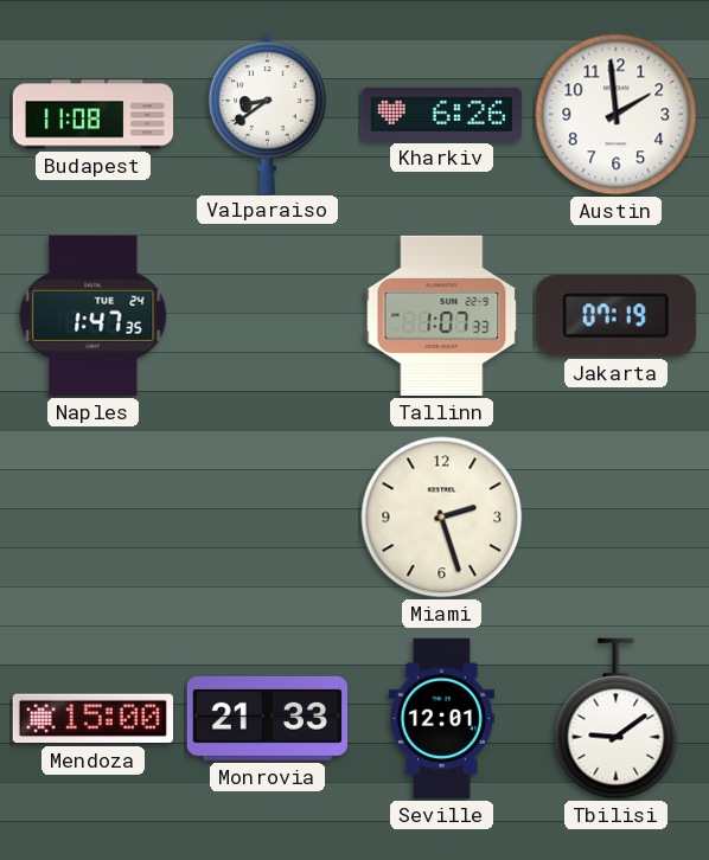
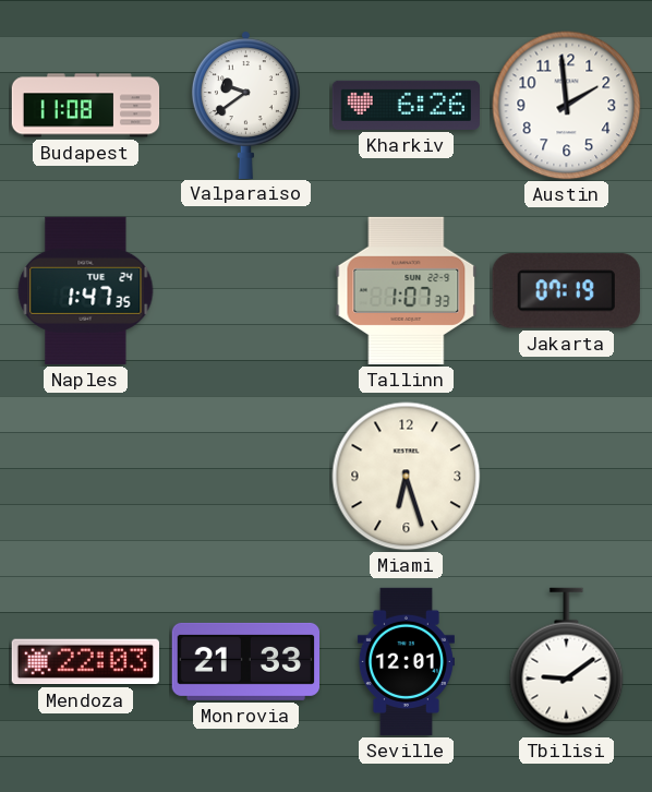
Valparaiso: 8:39 -> 9:39 (245, 105)
Miami: 2:27 -> 6:27 (407, 477)
Mendoza: 15:00 -> 22:03 (85, 662)
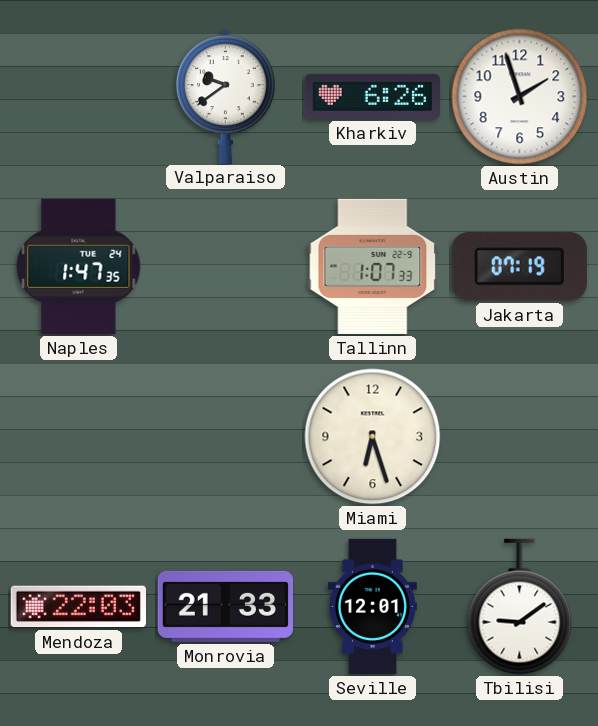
Budapest: 11:08 -> none (86, 106)
Austin: 1:59 -> 1:57 (520, 97)
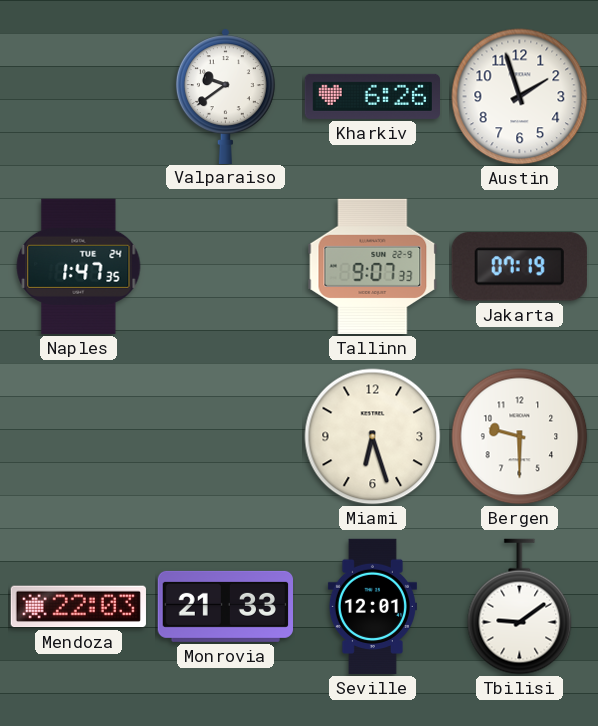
Tallinn: 1:07 -> 9:07 (373, 266)
Bergen: none -> 9:30 (520, 437)
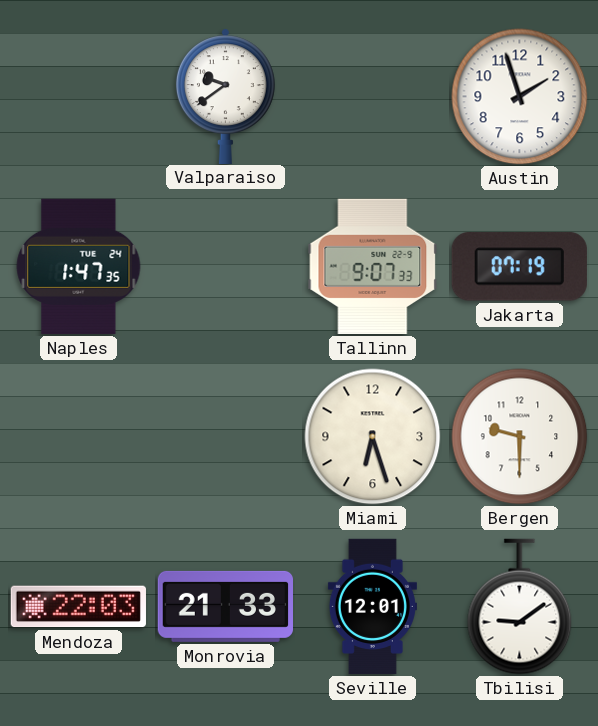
Kharkiv: 6:26 -> none (372, 96)
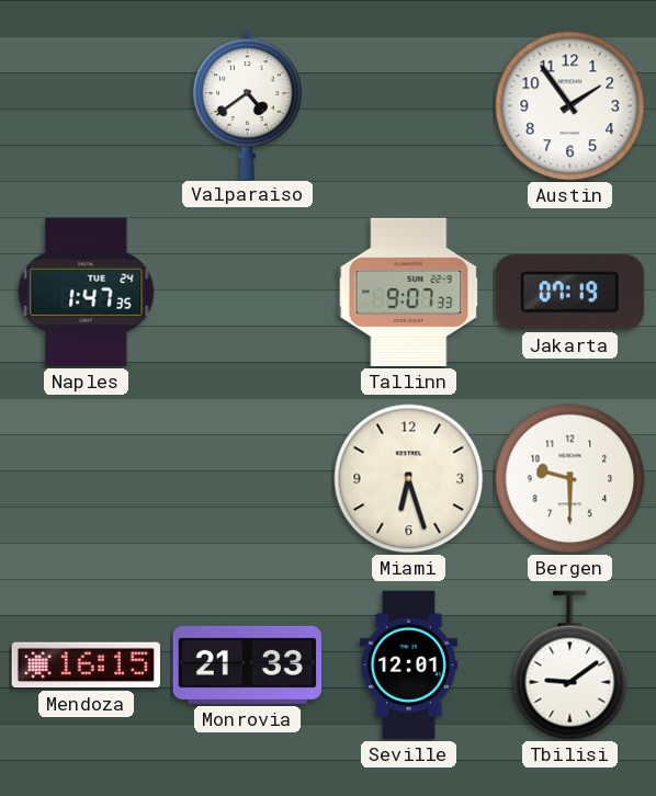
Valparaiso: 9:39 -> 4:39 (247, 105)
Austin: 1:57 -> 1:54 (570, 106)
Mendoza: 22:03 -> 16:15 (86, 666)
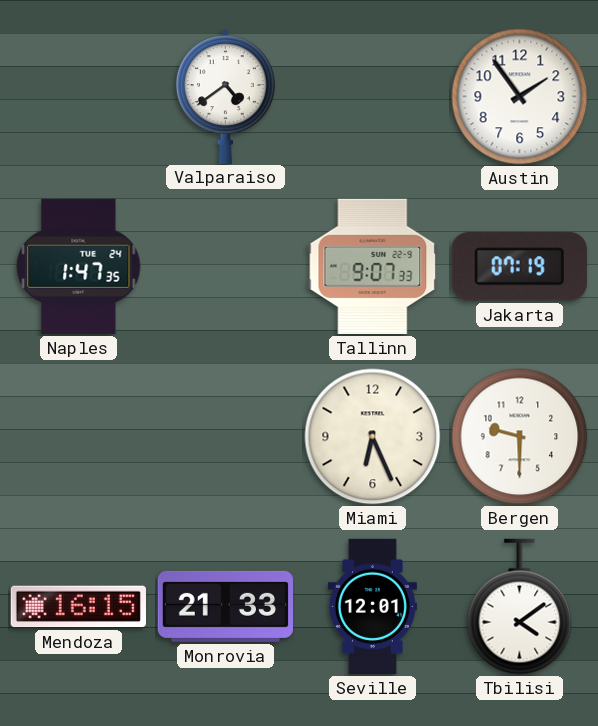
Miami: 6:27 -> 6:26 (373, 437)
Tbilisi: 9:09 -> 4:09 (520, 607)
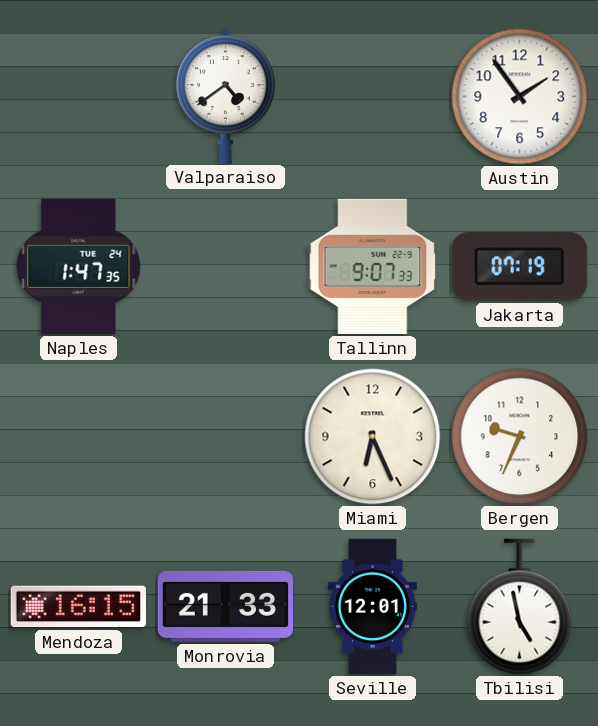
Bergen: 9:30 -> 9:34 (520, 437)
Tbilisi: 4:09 -> 4:58 (520, 607)
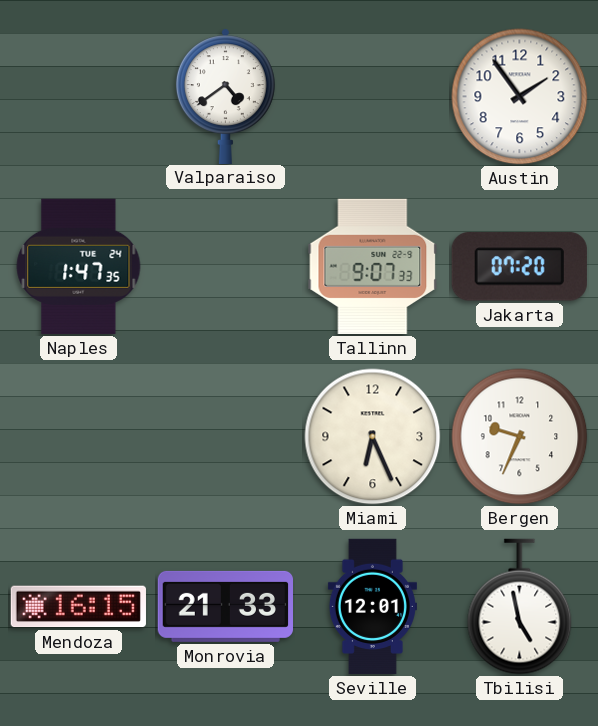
Jakarta: 07:19 -> 07:20 (519, 267)
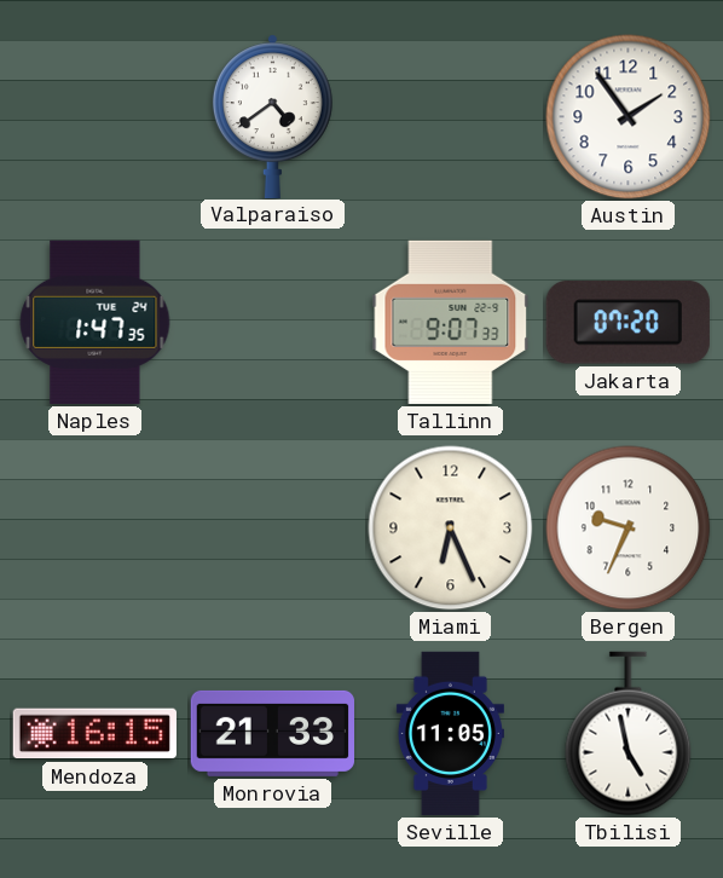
Seville: 12:01 -> 11:05 (450, 734)
